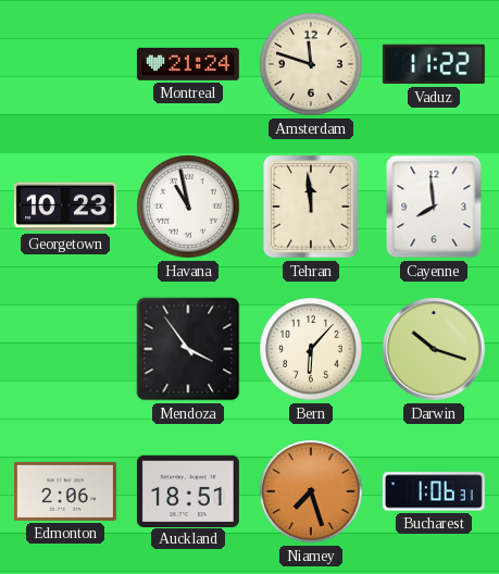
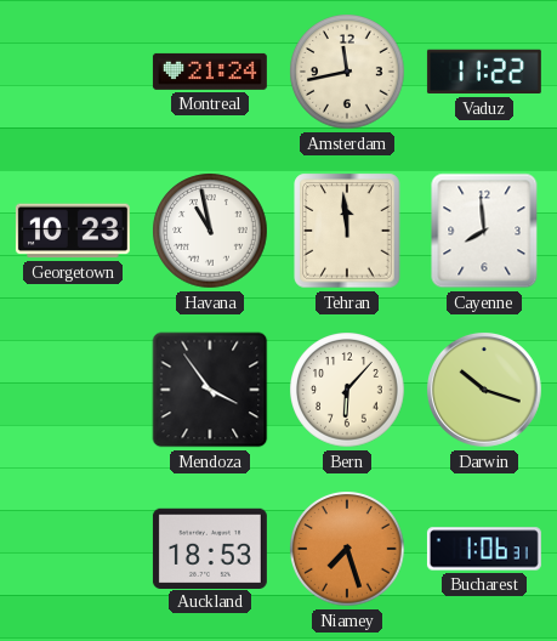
Amsterdam: 11:48 -> 11:43 (347, 72)
Edmonton: 2:06 -> none (65, 491)
Auckland: 18:51 -> 18:53 (210, 548)
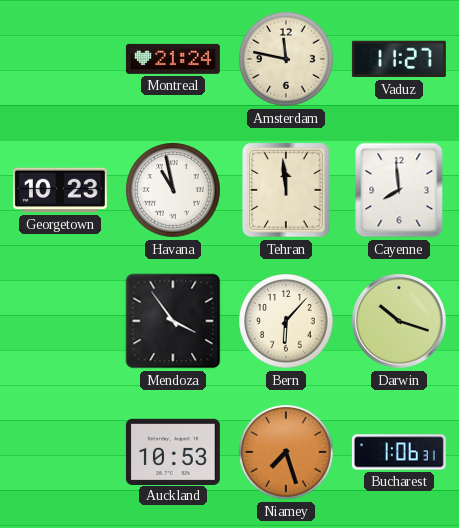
Amsterdam: 11:43 -> 11:47 (286, 59)
Vaduz: 11:22 -> 11:27 (399, 59)
Auckland: 18:53 -> 10:53 (173, 451)
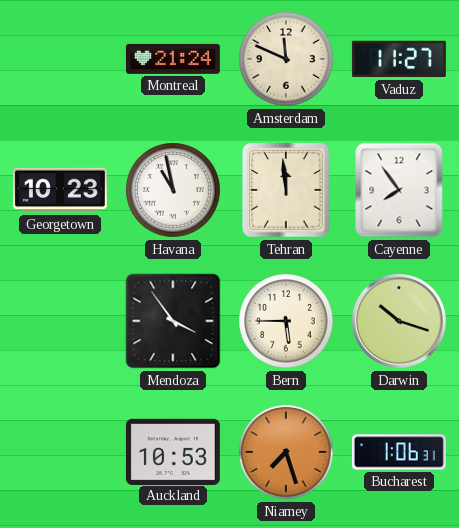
Amsterdam: 11:47 -> 11:49 (286, 59)
Cayenne: 7:59 -> 7:54 (399, 190)
Bern: 6:07 -> 5:45 (286, 321)
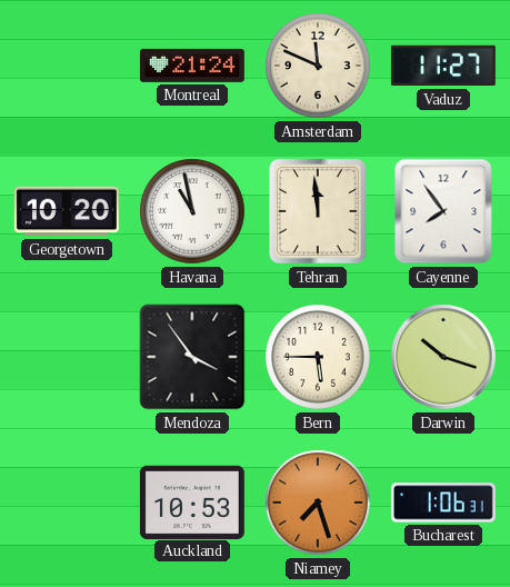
Georgetown: 10:23 -> 10:20 (67, 211)
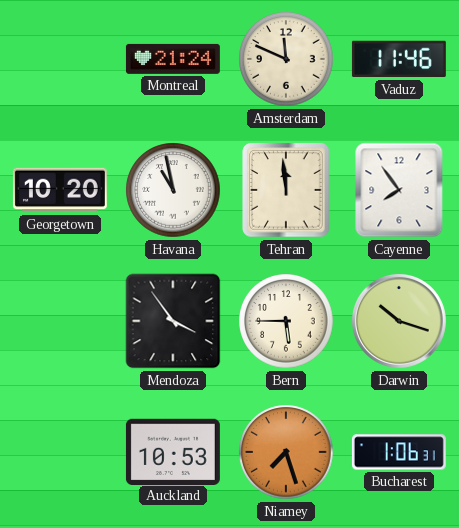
Vaduz: 11:27 -> 11:46 (399, 59)
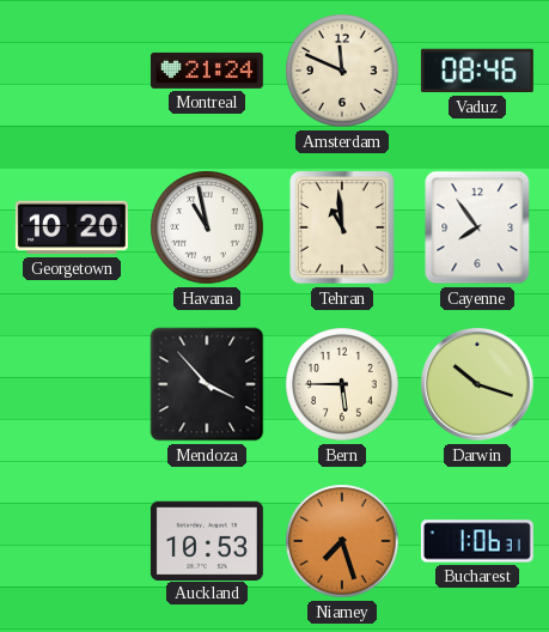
Vaduz: 11:46 -> 08:46 (477, 71)
Tehran: 11:59 -> 10:59 (342, 227)
Mendoza: 3:54 -> 3:53 (207, 384)
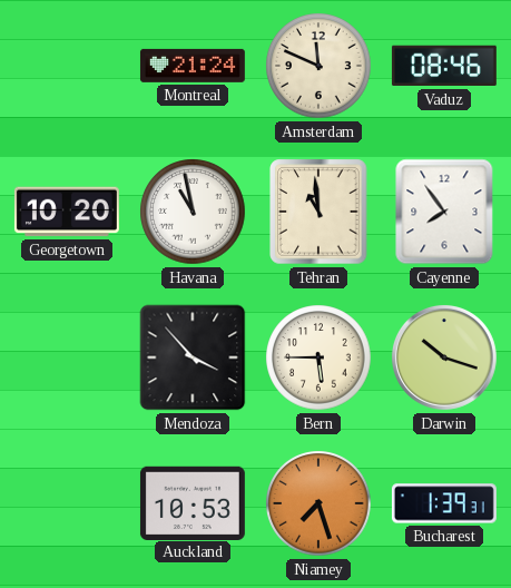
Bucharest: 1:06 -> 1:39 (444, 503)
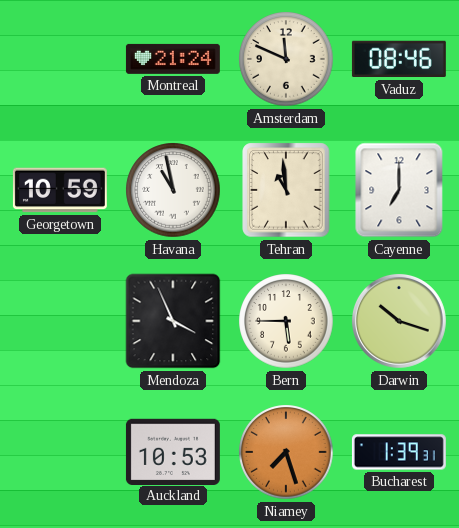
Georgetown: 10:20 -> 10:59 (60, 190)
Cayenne: 7:54 -> 7:00 (399, 190)
Mendoza: 3:53 -> 3:56 (173, 321)
